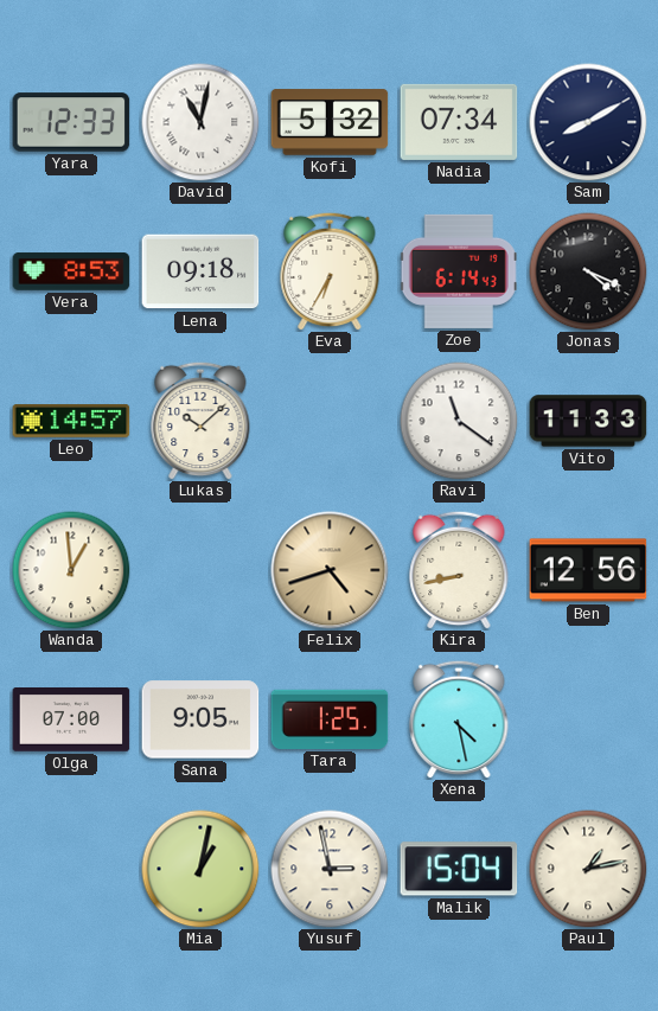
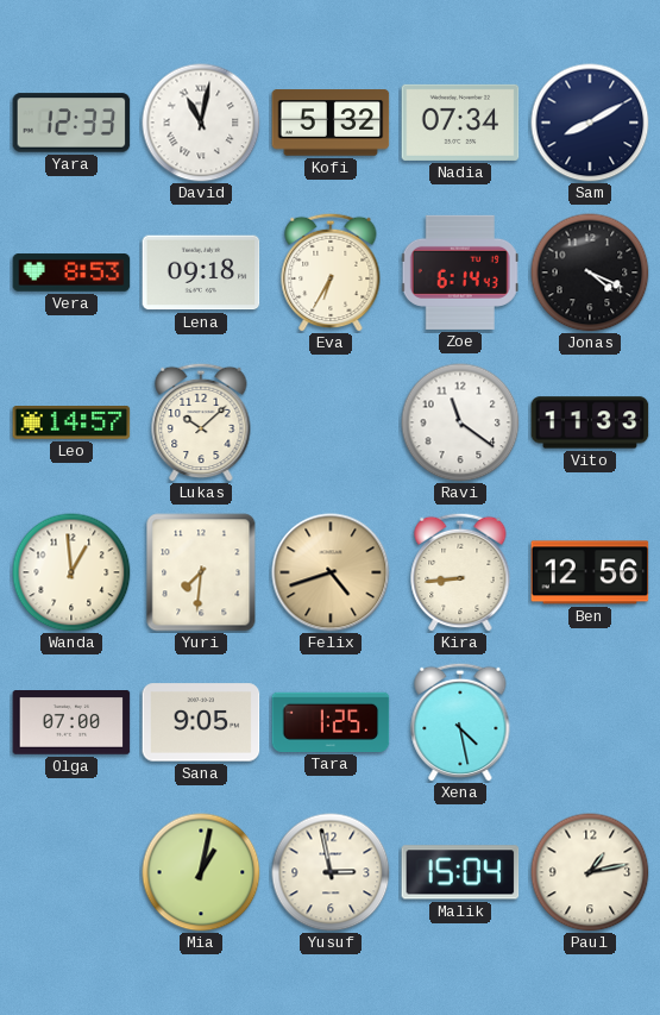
Yuri: none -> 7:31 (201, 572)
Kira: 8:43 -> 8:44 (460, 572)
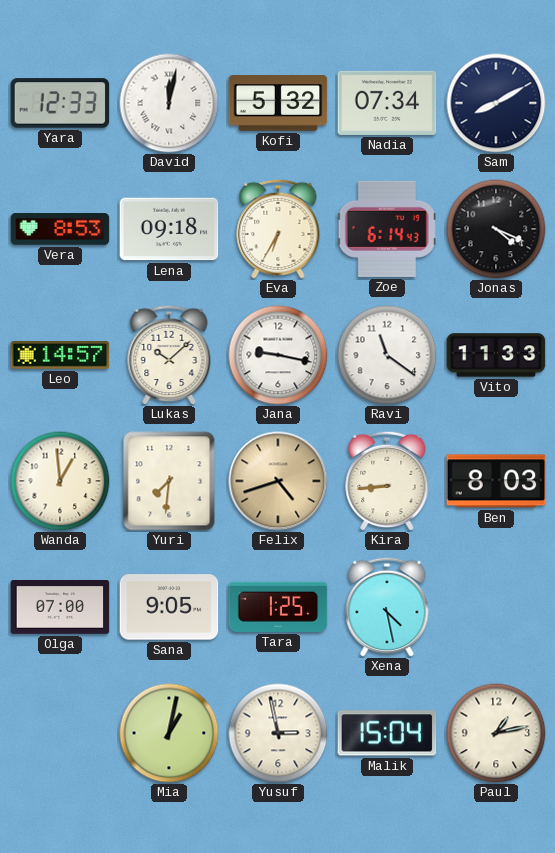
David: 11:02 -> 12:02 (169, 103)
Jana: none -> 9:17 (278, 355)
Ben: 12:56 -> 8:03 (496, 481)
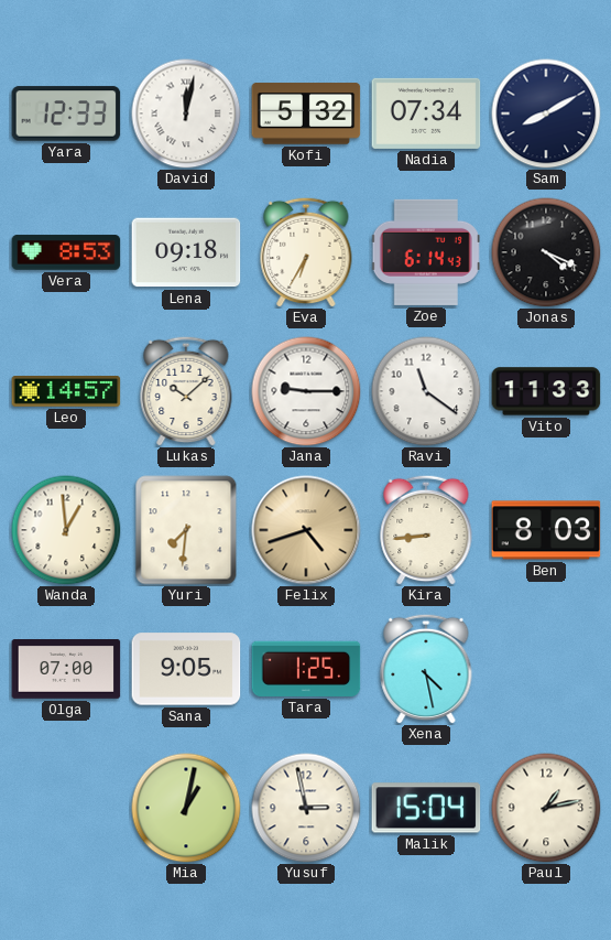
Jana: 9:17 -> 9:15 (306, 391)
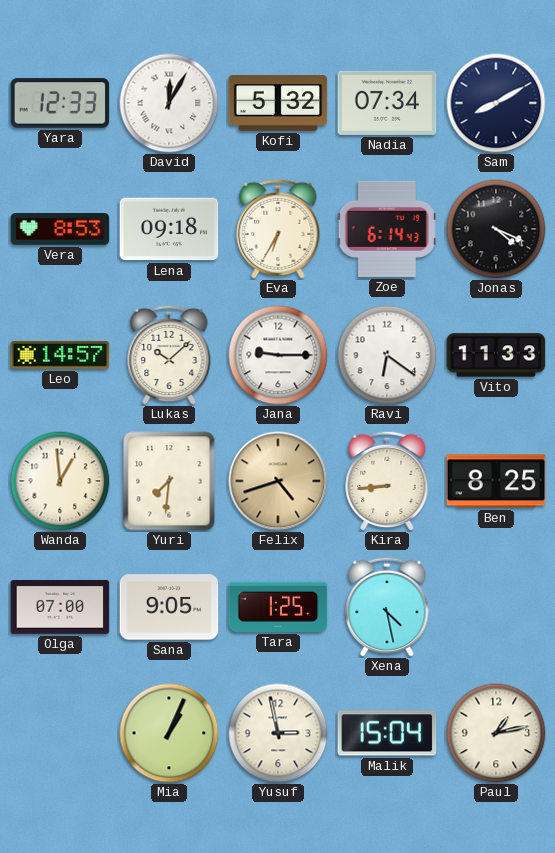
David: 12:02 -> 12:05 (169, 103)
Ravi: 11:21 -> 6:21 (387, 355)
Ben: 8:03 -> 8:25 (496, 481)
Mia: 1:02 -> 1:04 (169, 733)
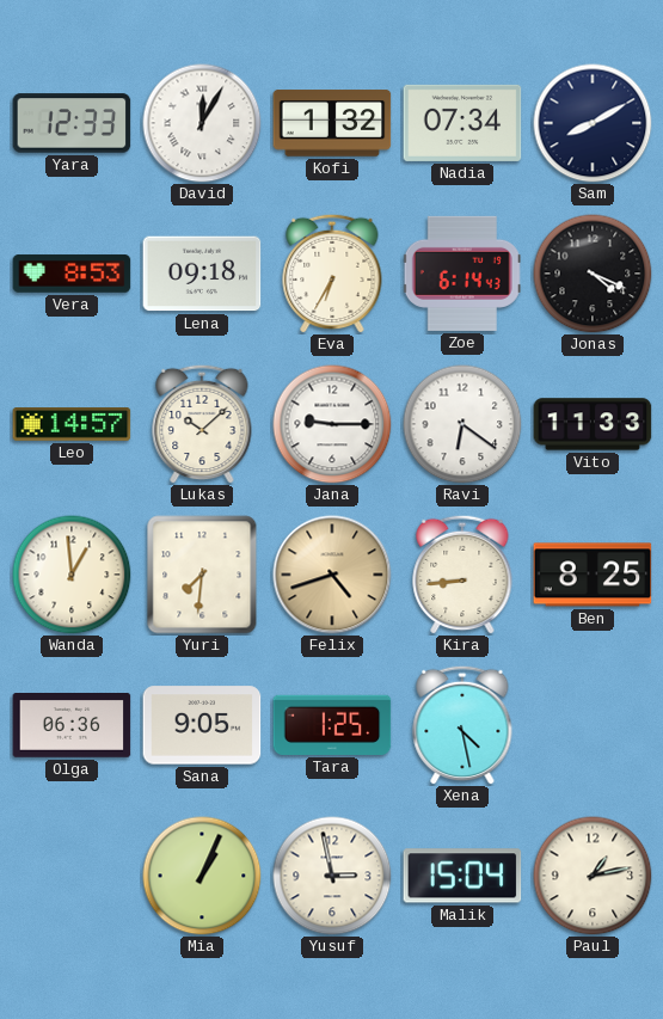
Kofi: 5:32 -> 1:32 (332, 123)
Olga: 07:00 -> 06:36 (72, 726)
